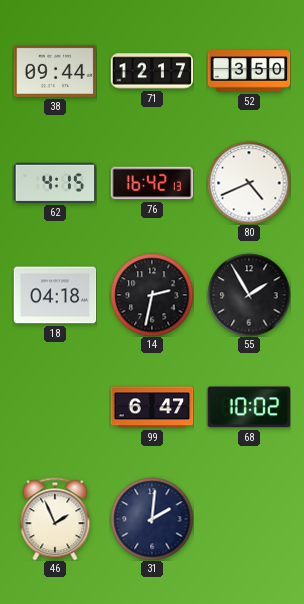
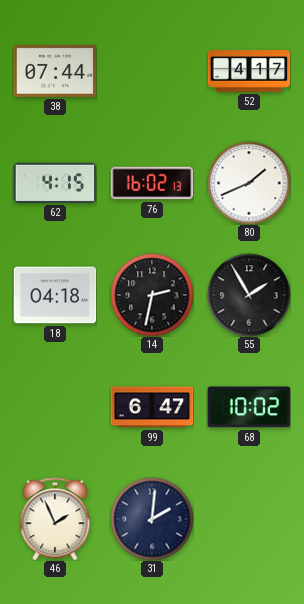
38: 09:44 -> 07:44 (55, 71)
71: 12:17 -> none (152, 71)
52: 3:50 -> 4:17 (249, 71)
76: 16:42 -> 16:02 (152, 183)
80: 4:41 -> 1:41 (249, 183)
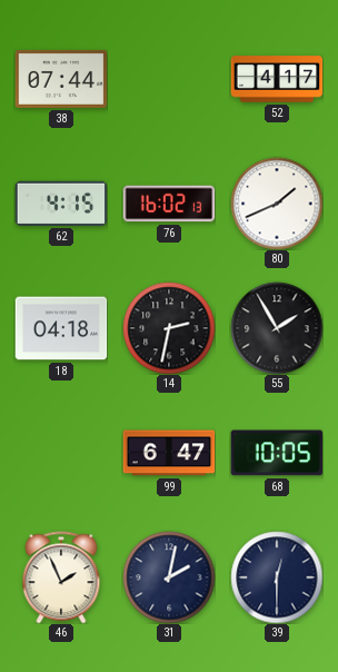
68: 10:02 -> 10:05 (277, 453)
31: 2:01 -> 2:02 (169, 577)
39: none -> 12:30 (277, 577)
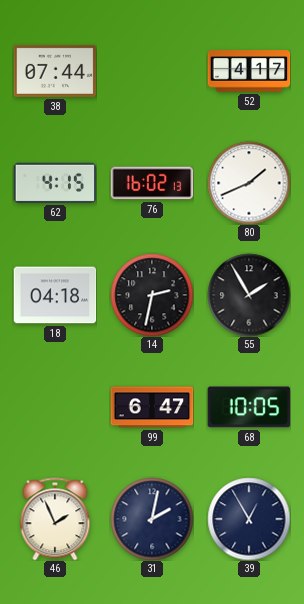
39: 12:30 -> 12:55 (249, 519)
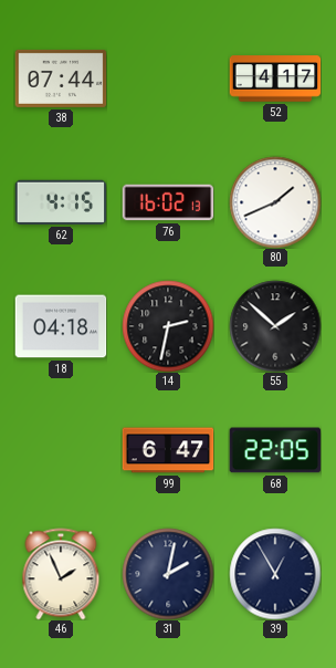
55: 1:55 -> 1:52 (275, 326)
68: 10:05 -> 22:05 (275, 450)
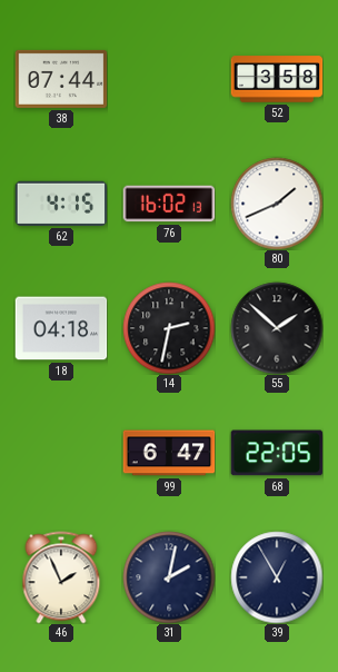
52: 4:17 -> 3:58 (277, 79)
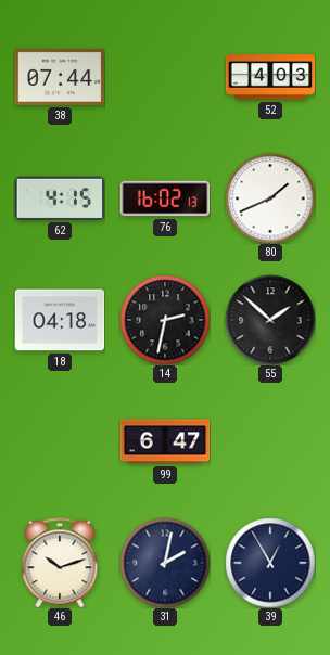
52: 3:58 -> 4:03 (270, 77)
68: 22:05 -> none (277, 453)
46: 1:56 -> 10:12 (60, 563)
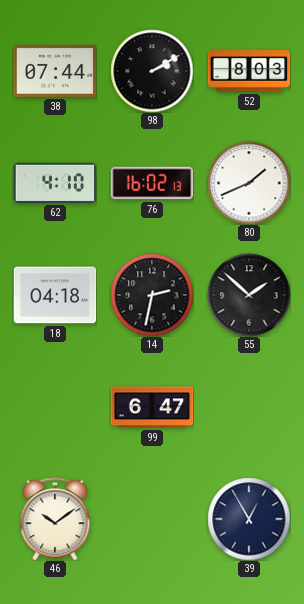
98: none -> 2:10 (152, 71)
52: 4:03 -> 8:03 (249, 71)
62: 4:15 -> 4:10 (55, 183)
46: 10:12 -> 10:09 (55, 519)
31: 2:02 -> none (165, 563)
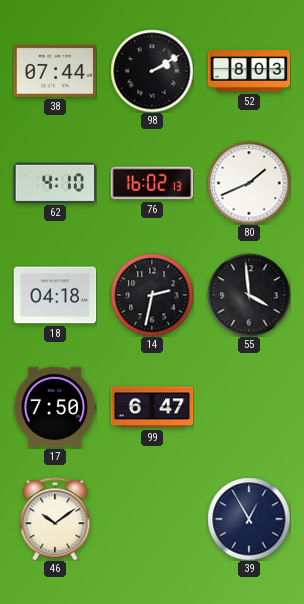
55: 1:52 -> 3:59 (249, 295)
17: none -> 7:50 (55, 407)
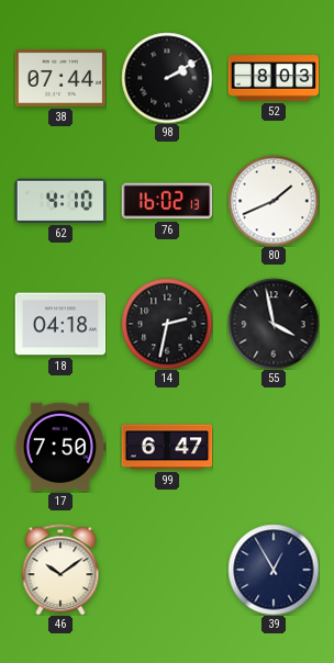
55: 3:59 -> 3:58 (274, 324)
